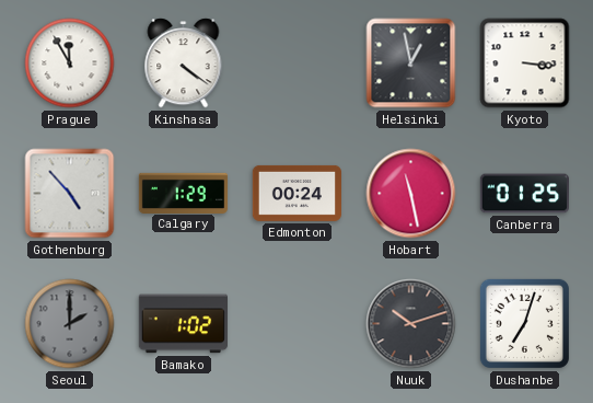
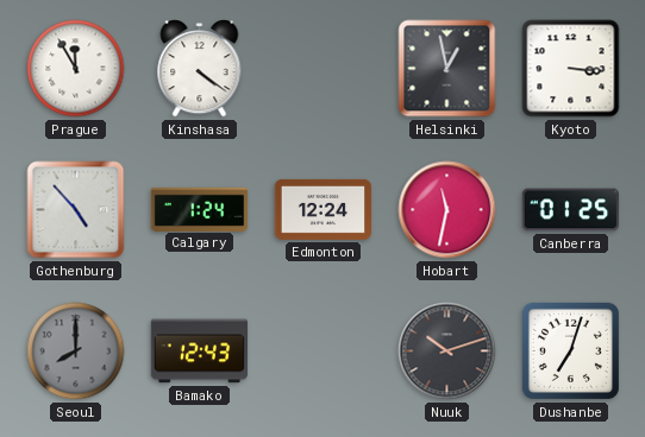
Calgary: 1:29 -> 1:24 (200, 209)
Edmonton: 00:24 -> 12:24 (322, 209)
Hobart: 11:28 -> 11:32 (447, 210)
Seoul: 2:00 -> 8:00 (76, 351)
Bamako: 1:02 -> 12:43 (199, 351)
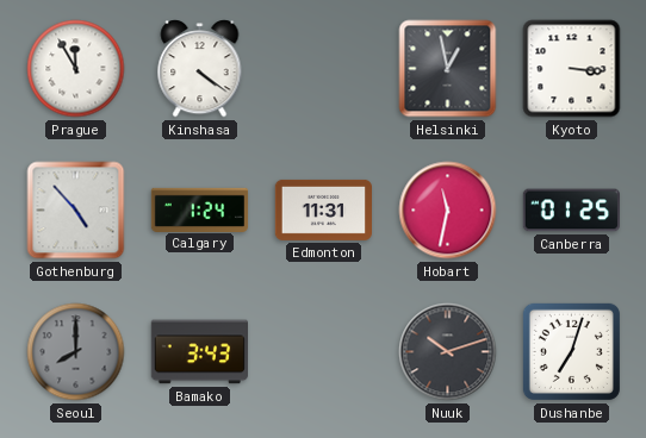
Edmonton: 12:24 -> 11:31 (323, 209)
Bamako: 12:43 -> 3:43 (199, 352)
